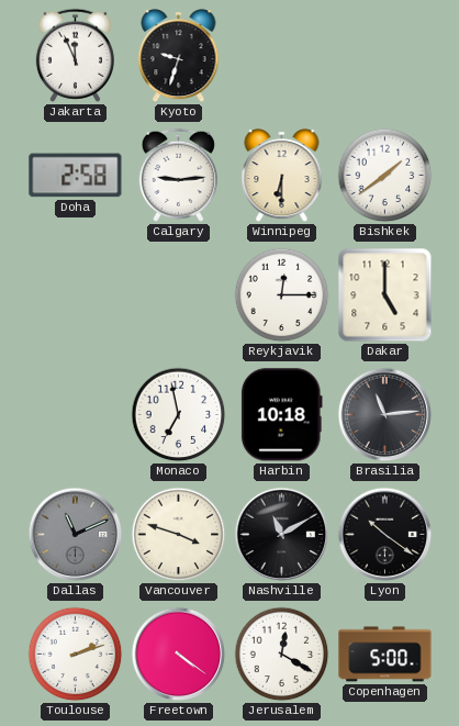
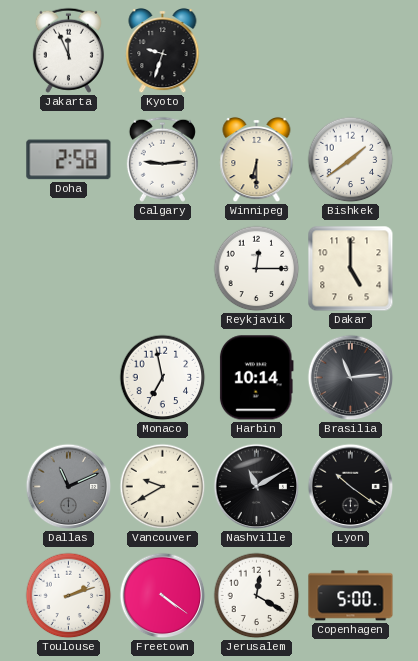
Harbin: 10:18 -> 10:14 (256, 378)
Vancouver: 3:48 -> 9:40 (163, 487)
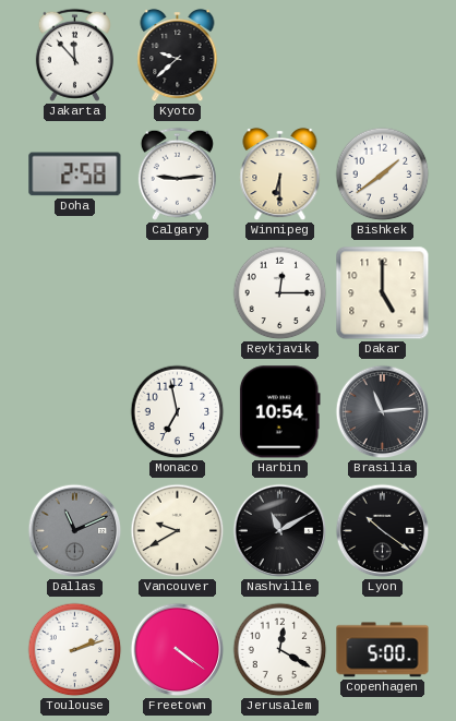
Jakarta: 11:56 -> 11:53 (74, 55)
Kyoto: 9:33 -> 9:38 (178, 56)
Harbin: 10:14 -> 10:54 (279, 412)
